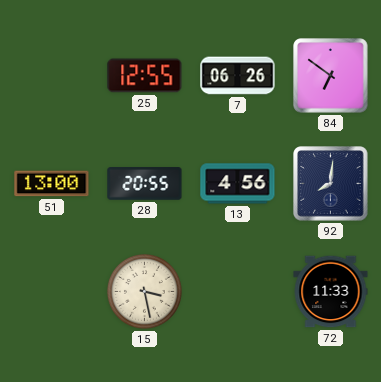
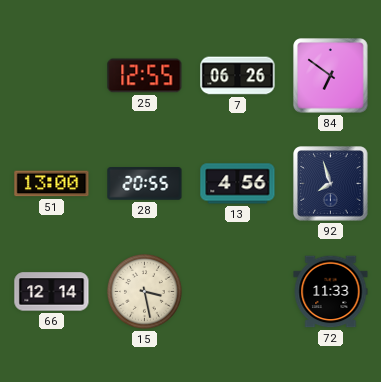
92: 8:01 -> 7:57 (331, 184)
66: none -> 12:14 (52, 292)
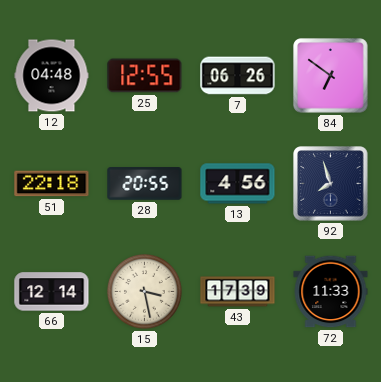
12: none -> 04:48 (52, 76)
51: 13:00 -> 22:18 (52, 184)
43: none -> 17:39 (238, 292)
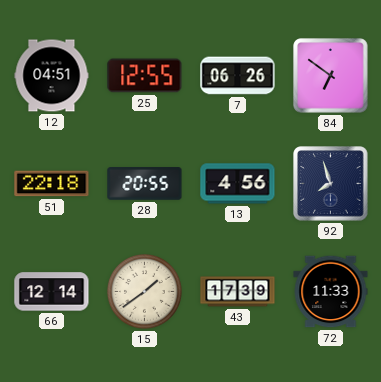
12: 04:48 -> 04:51 (52, 76)
15: 3:28 -> 1:39 (144, 291)
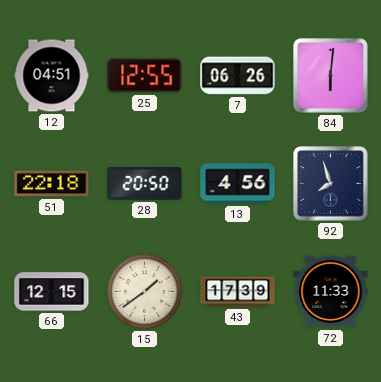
84: 6:51 -> 6:01 (331, 76)
28: 20:55 -> 20:50 (145, 184)
66: 12:14 -> 12:15 (52, 292)
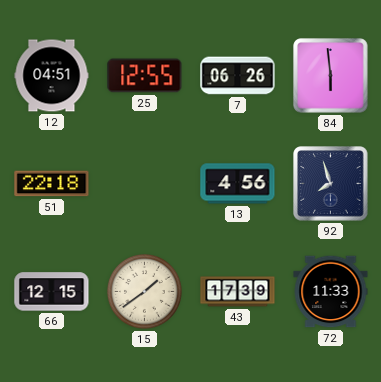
84: 6:01 -> 5:59 (331, 76)
28: 20:50 -> none (145, 184)
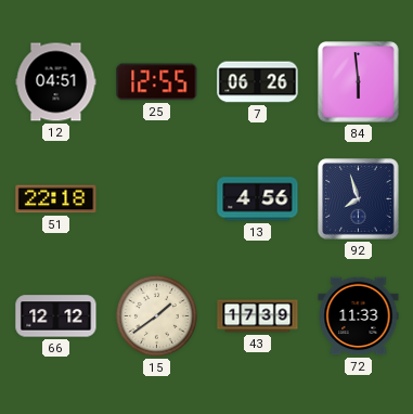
66: 12:15 -> 12:12 (56, 316)
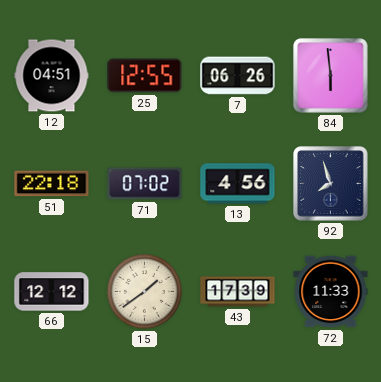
71: none -> 07:02 (145, 184)
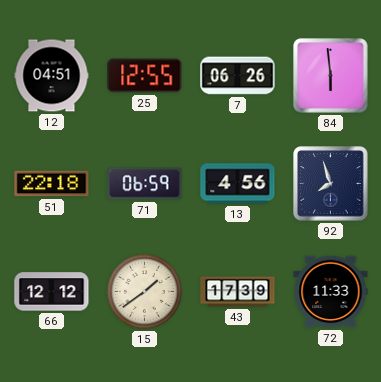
71: 07:02 -> 06:59 (145, 184)
